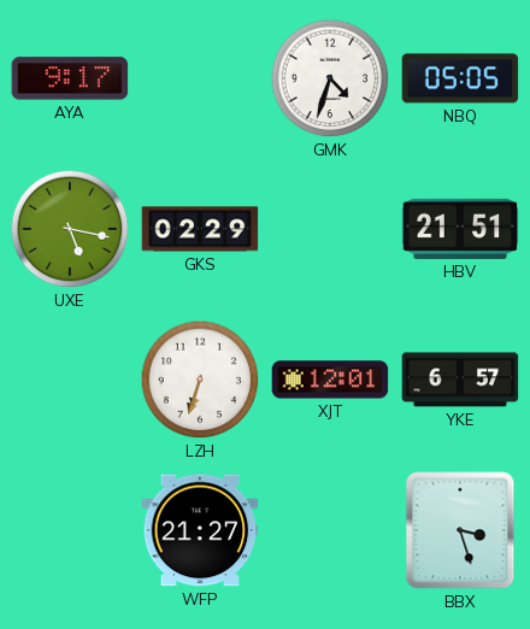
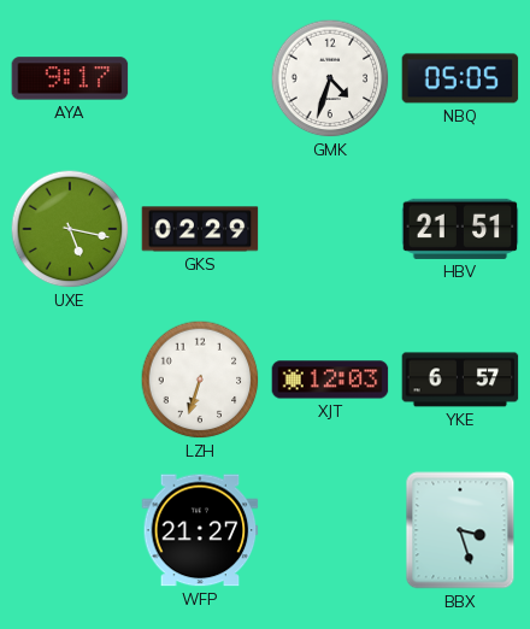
XJT: 12:01 -> 12:03 (330, 380)
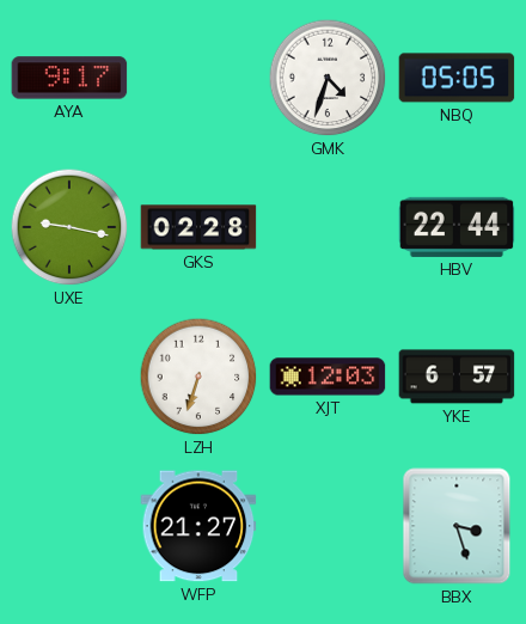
UXE: 5:17 -> 9:17 (69, 227)
GKS: 02:29 -> 02:28 (198, 227)
HBV: 21:51 -> 22:44 (457, 227)
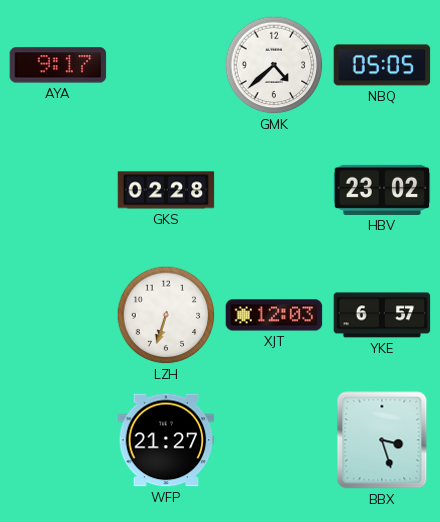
GMK: 4:33 -> 4:38 (274, 65)
UXE: 9:17 -> none (69, 227)
HBV: 22:44 -> 23:02 (382, 190)
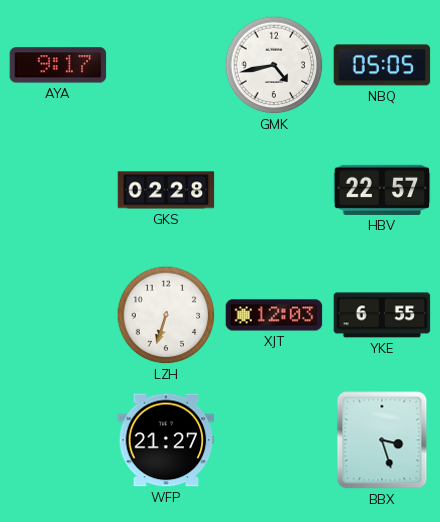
GMK: 4:38 -> 4:43 (274, 65)
HBV: 23:02 -> 22:57 (382, 190)
YKE: 6:57 -> 6:55 (382, 315)
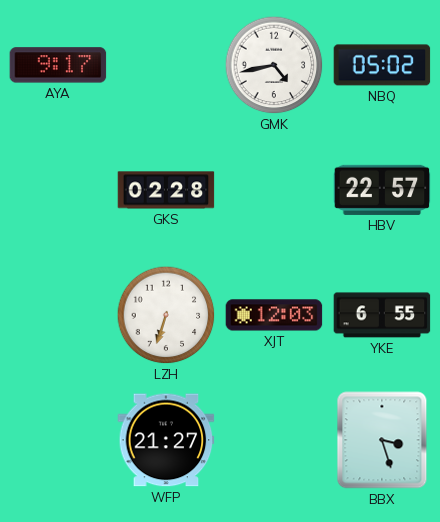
NBQ: 05:05 -> 05:02 (382, 65)
